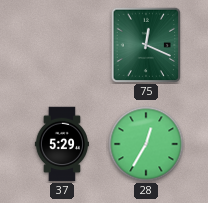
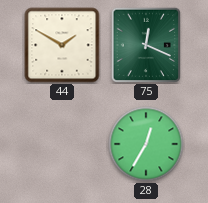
44: none -> 1:50 (62, 45)
37: 5:29 -> none (61, 144)
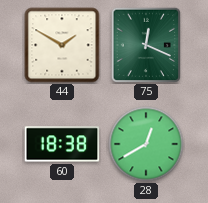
60: none -> 18:38 (62, 144)
28: 12:35 -> 12:40 (146, 144)
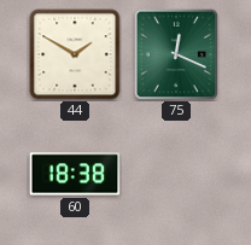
28: 12:40 -> none (146, 144)
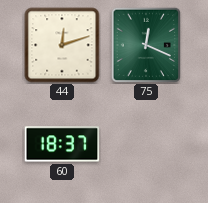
44: 1:50 -> 12:12 (62, 45)
60: 18:38 -> 18:37 (62, 144)
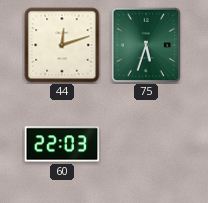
75: 12:19 -> 5:33 (145, 45)
60: 18:37 -> 22:03 (62, 144)
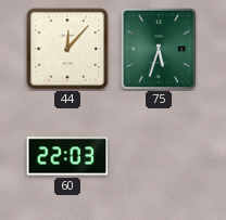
44: 12:12 -> 12:07 (67, 49)
